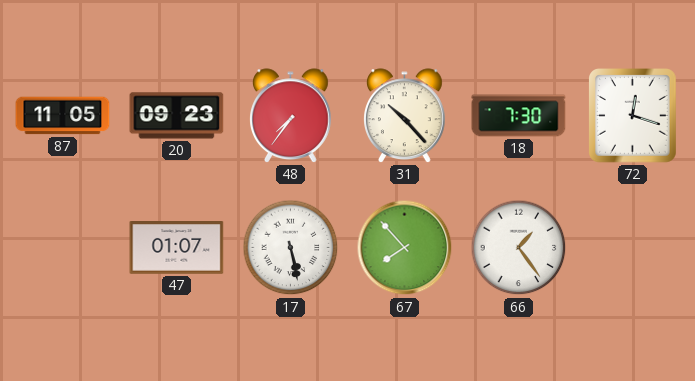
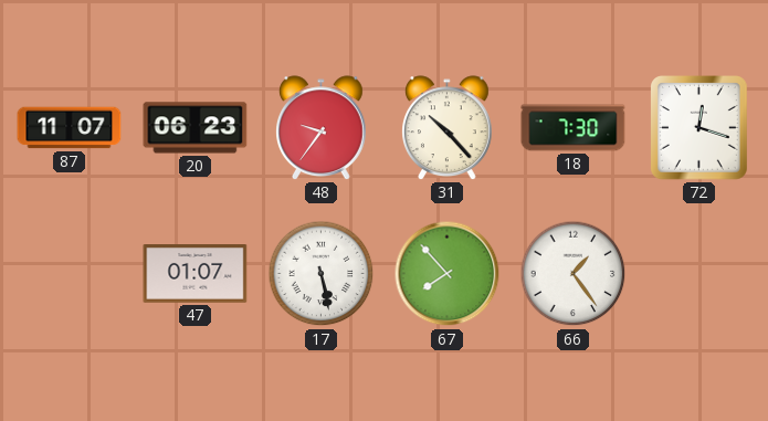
87: 11:05 -> 11:07 (70, 128)
20: 09:23 -> 06:23 (196, 128)
48: 7:36 -> 9:36 (322, 128)
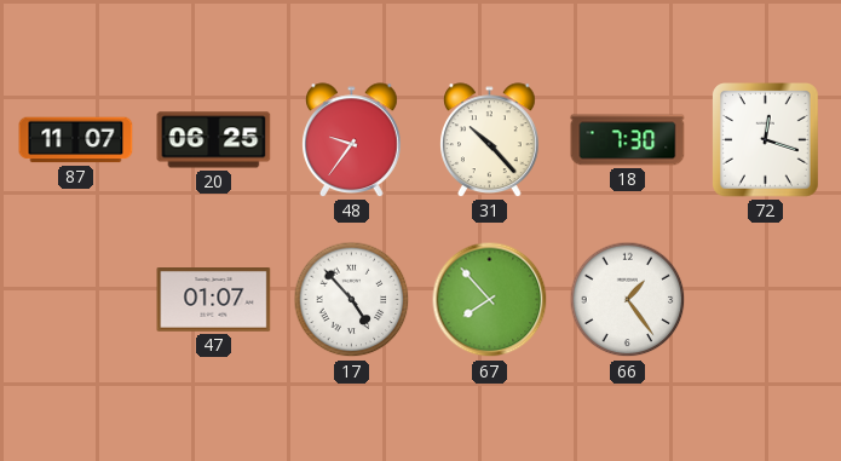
20: 06:23 -> 06:25 (214, 140)
17: 5:28 -> 4:53 (352, 300)
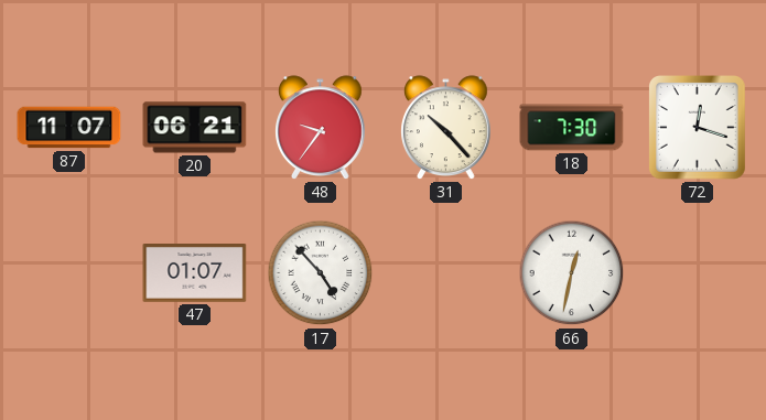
20: 06:25 -> 06:21 (195, 128)
67: 7:53 -> none (490, 300)
66: 1:24 -> 12:32 (572, 273)
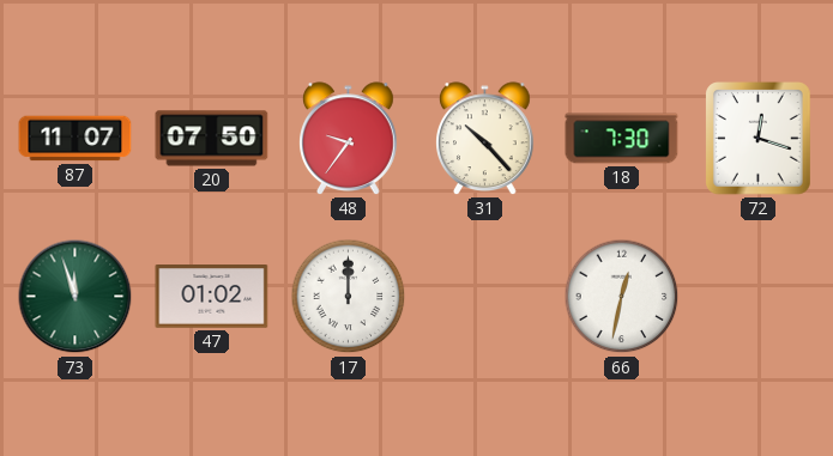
20: 06:21 -> 07:50 (212, 139)
73: none -> 11:57 (76, 297)
47: 01:07 -> 01:02 (212, 297)
17: 4:53 -> 12:00 (349, 297)
